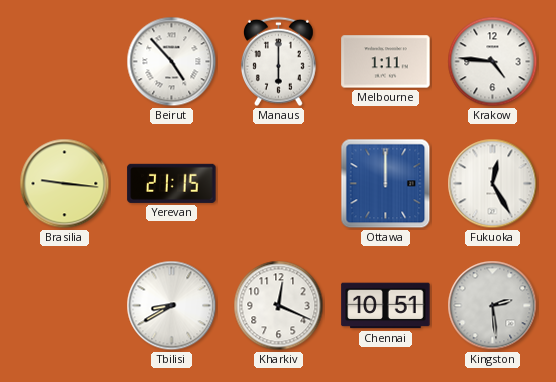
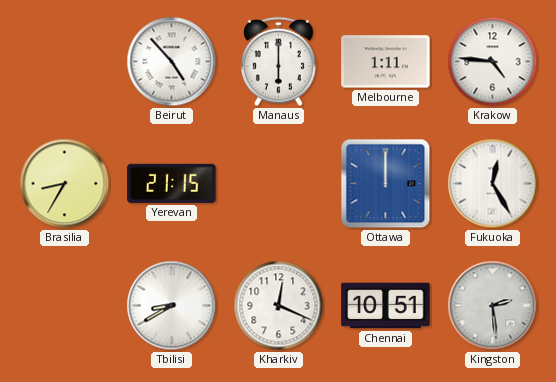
Brasilia: 9:16 -> 8:35 (65, 184)
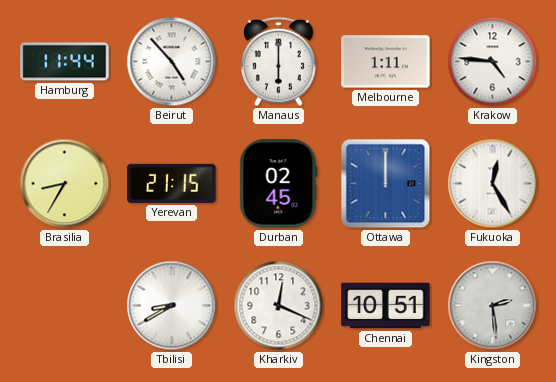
Hamburg: none -> 11:44 (65, 62)
Durban: none -> 02:45 (279, 184)
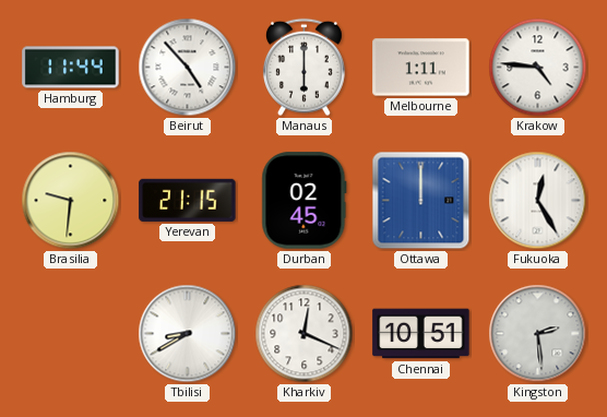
Brasilia: 8:35 -> 9:31 (71, 201)
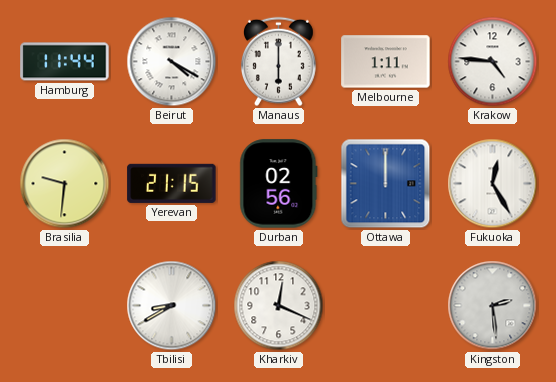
Beirut: 4:53 -> 4:20 (172, 62)
Durban: 02:45 -> 02:56 (279, 184)
Chennai: 10:51 -> none (421, 334)
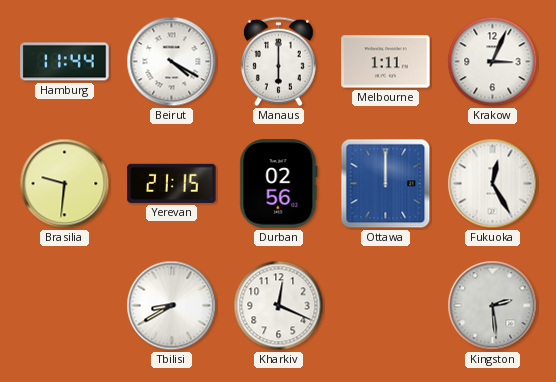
Krakow: 4:46 -> 3:04 (493, 62)
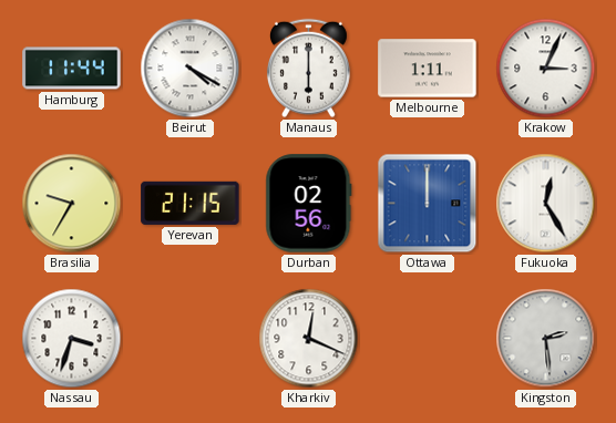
Brasilia: 9:31 -> 9:35 (72, 204)
Nassau: none -> 3:33 (72, 339)
Tbilisi: 8:40 -> none (172, 306)
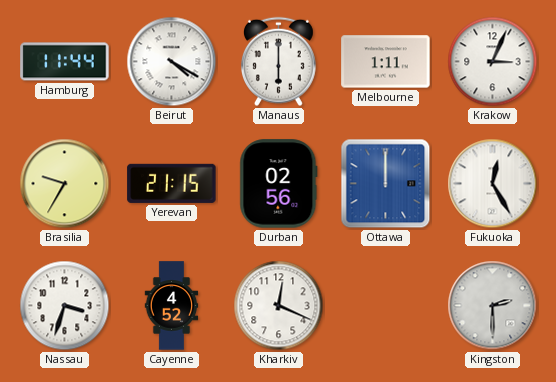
Cayenne: none -> 4:52 (172, 306)
Kingston: 2:29 -> 2:30 (493, 306)
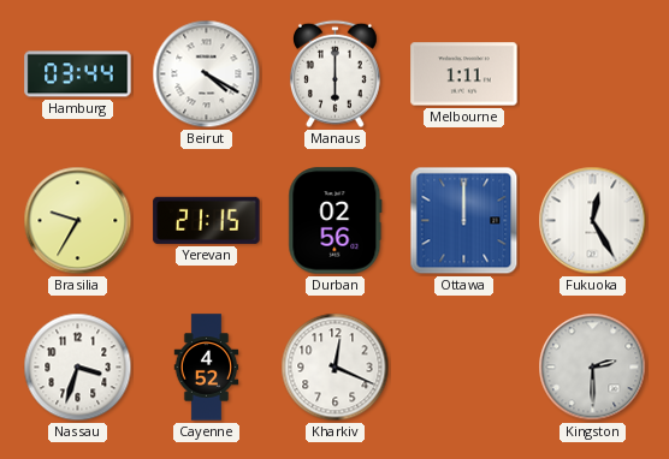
Hamburg: 11:44 -> 03:44 (78, 74)
Krakow: 3:04 -> none (493, 62)
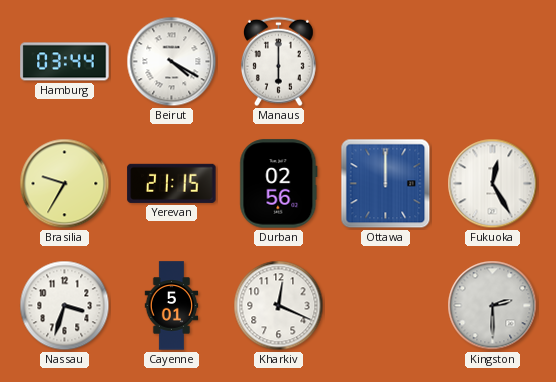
Melbourne: 1:11 -> none (464, 74)
Cayenne: 4:52 -> 5:01 (172, 306)
